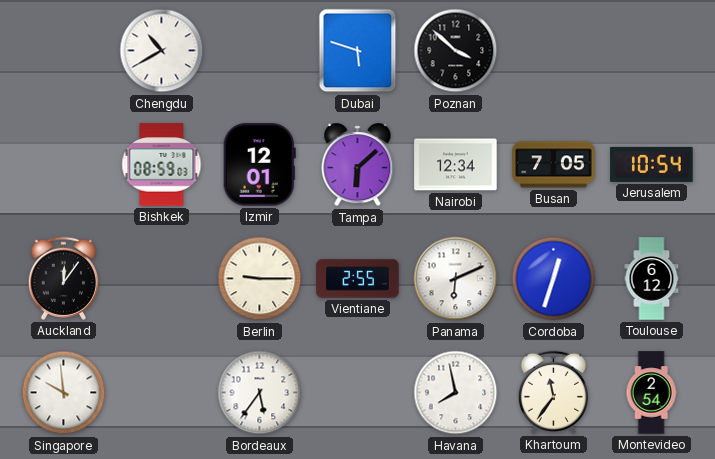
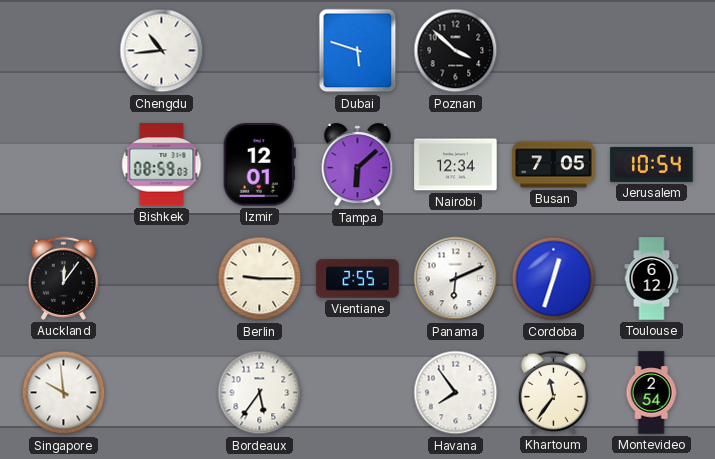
Chengdu: 10:40 -> 10:44 (162, 51)
Havana: 7:58 -> 7:54 (456, 393)
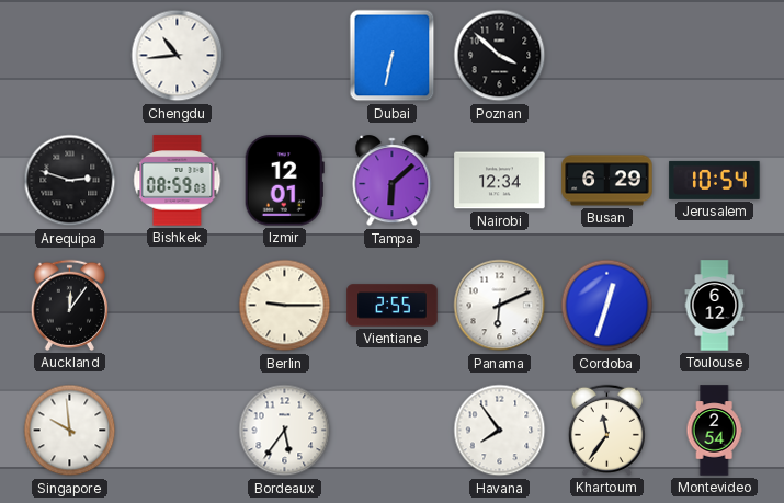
Dubai: 5:48 -> 6:32 (393, 56)
Arequipa: none -> 2:48 (70, 181)
Busan: 7:05 -> 6:29 (607, 181)
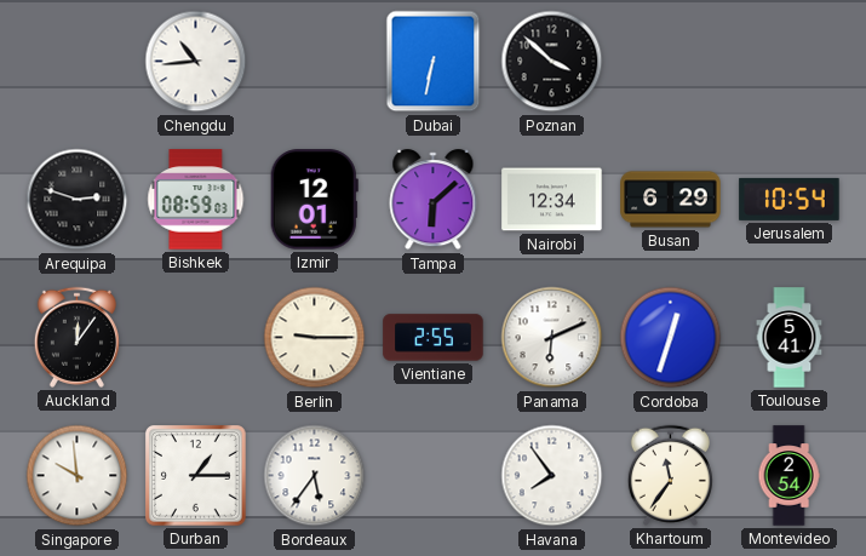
Toulouse: 6:12 -> 5:41 (790, 338)
Durban: none -> 1:15 (196, 476)
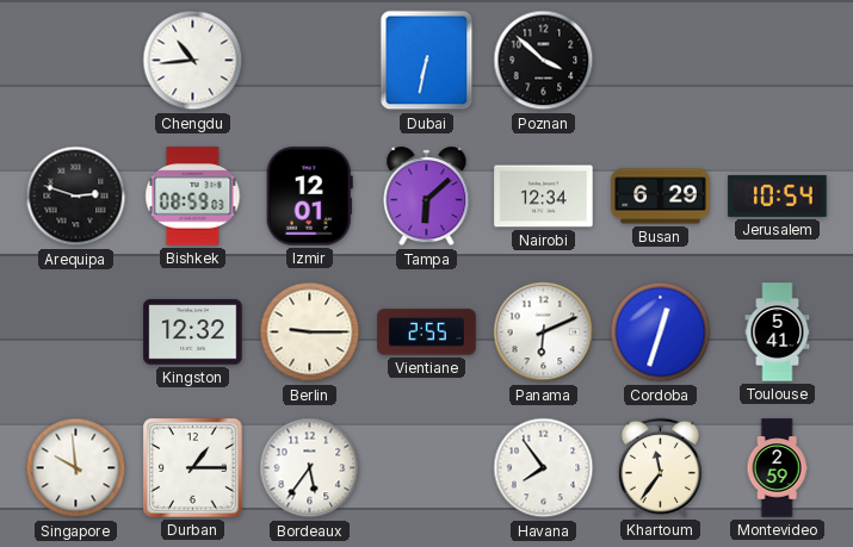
Auckland: 12:06 -> none (76, 337)
Kingston: none -> 12:32 (193, 332)
Montevideo: 2:54 -> 2:59 (777, 468)
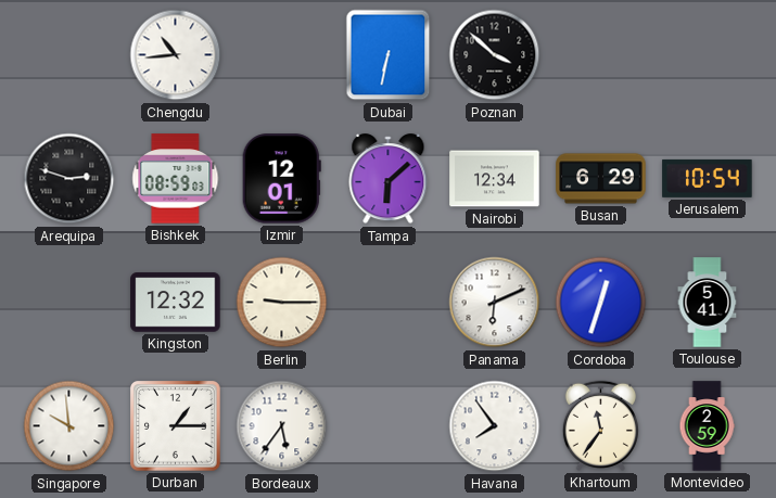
Vientiane: 2:55 -> none (427, 332)
